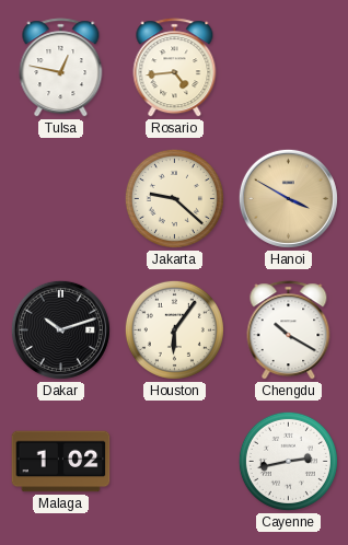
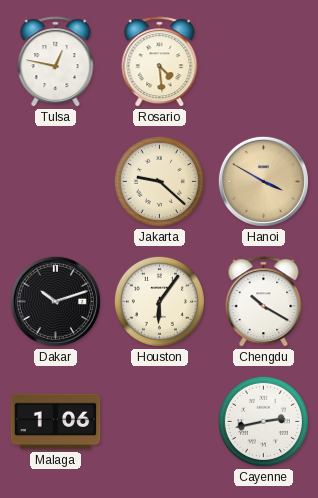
Rosario: 4:44 -> 4:29 (160, 62)
Malaga: 1:02 -> 1:06 (56, 422)
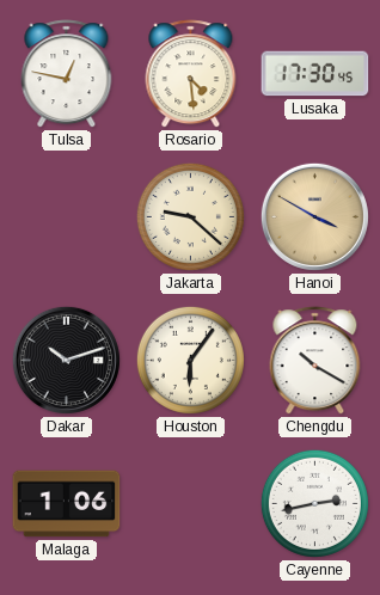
Lusaka: none -> 17:30 (315, 74)
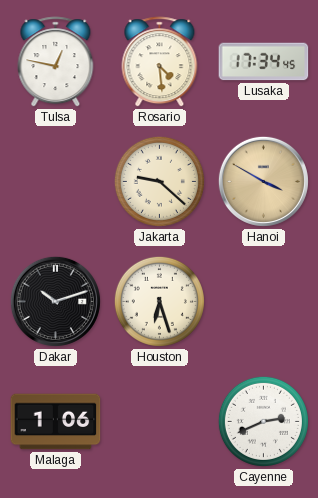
Lusaka: 17:30 -> 17:34 (264, 62)
Houston: 6:06 -> 6:27 (159, 301)
Chengdu: 10:20 -> none (315, 361)
Cayenne: 2:43 -> 2:41 (263, 421)
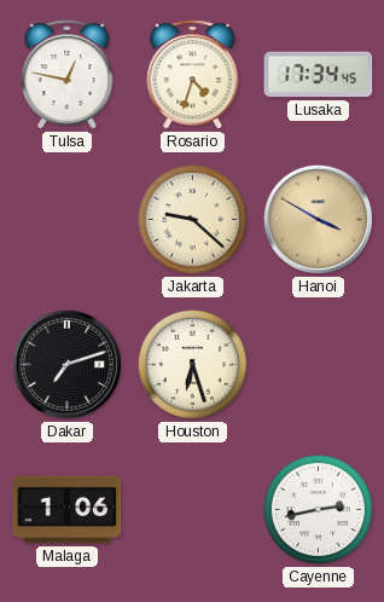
Rosario: 4:29 -> 4:33 (193, 75)
Dakar: 10:12 -> 7:12 (66, 364)
Cayenne: 2:41 -> 2:43 (318, 509)
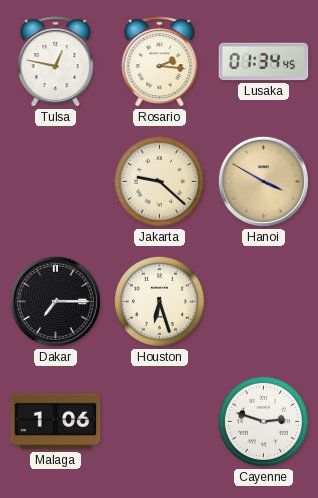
Rosario: 4:33 -> 2:16 (160, 62)
Lusaka: 17:34 -> 01:34 (264, 62)
Dakar: 7:12 -> 7:15 (55, 301)
Cayenne: 2:43 -> 2:48 (263, 421)
